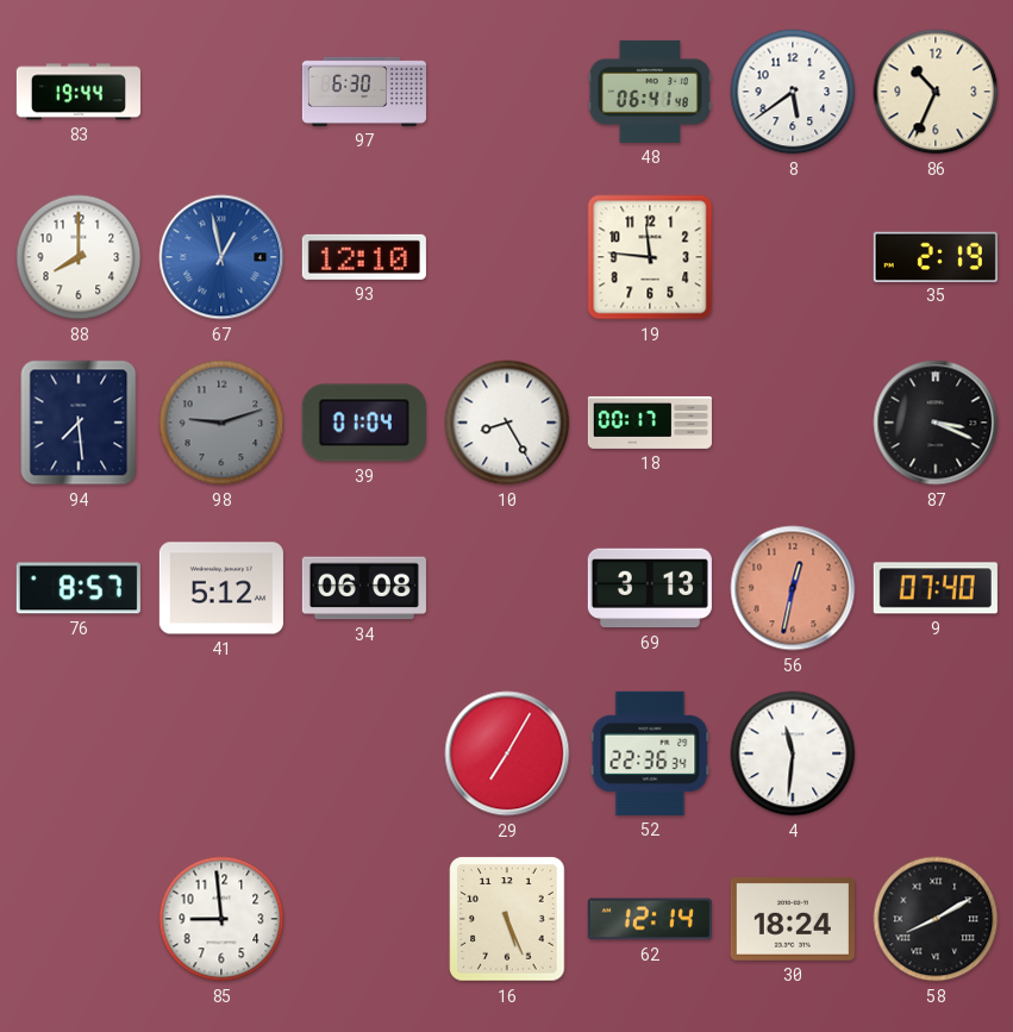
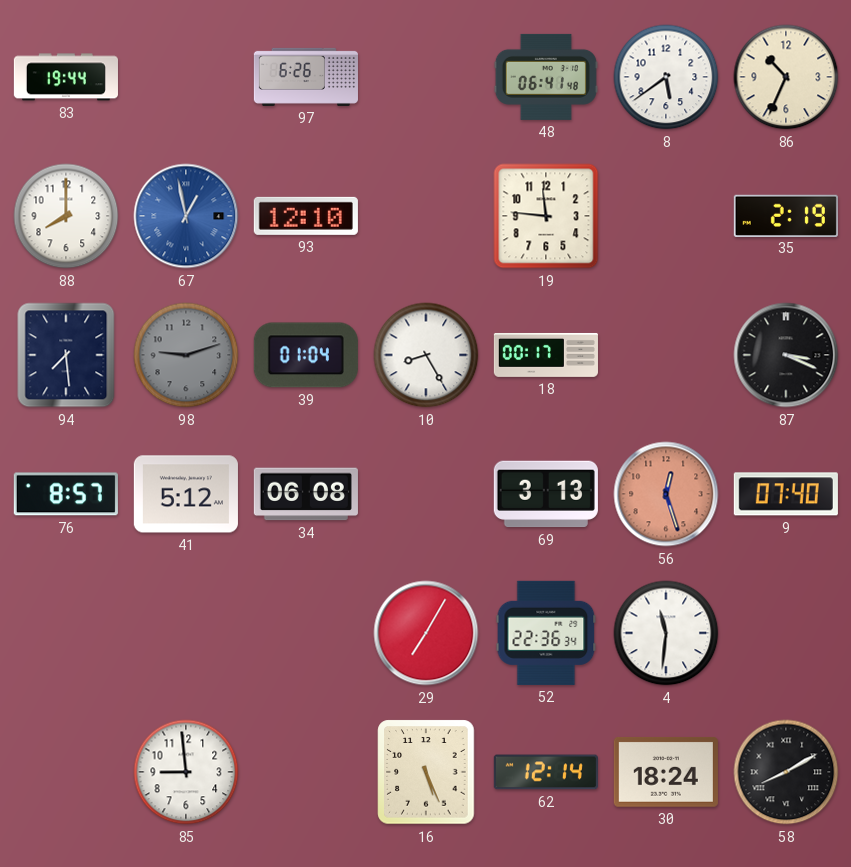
97: 6:30 -> 6:26 (306, 77)
56: 12:32 -> 12:27 (666, 494)
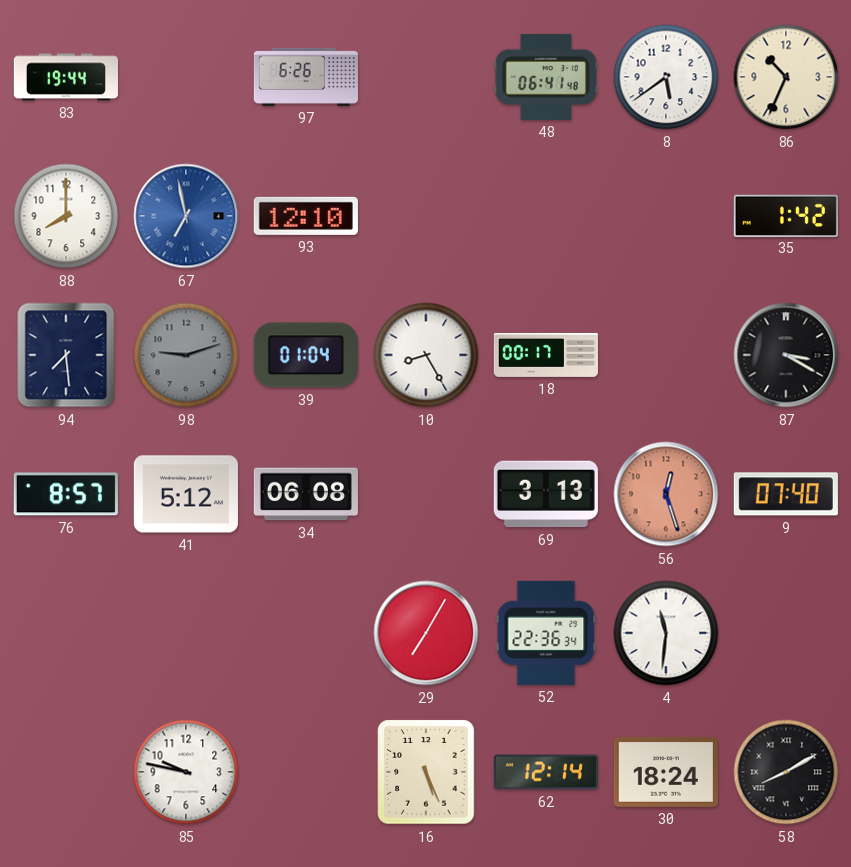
67: 12:58 -> 6:58 (186, 216)
19: 11:46 -> none (546, 216)
35: 2:19 -> 1:42 (786, 215)
87: 3:19 -> 3:20 (786, 355)
85: 8:59 -> 9:47 (186, 772)
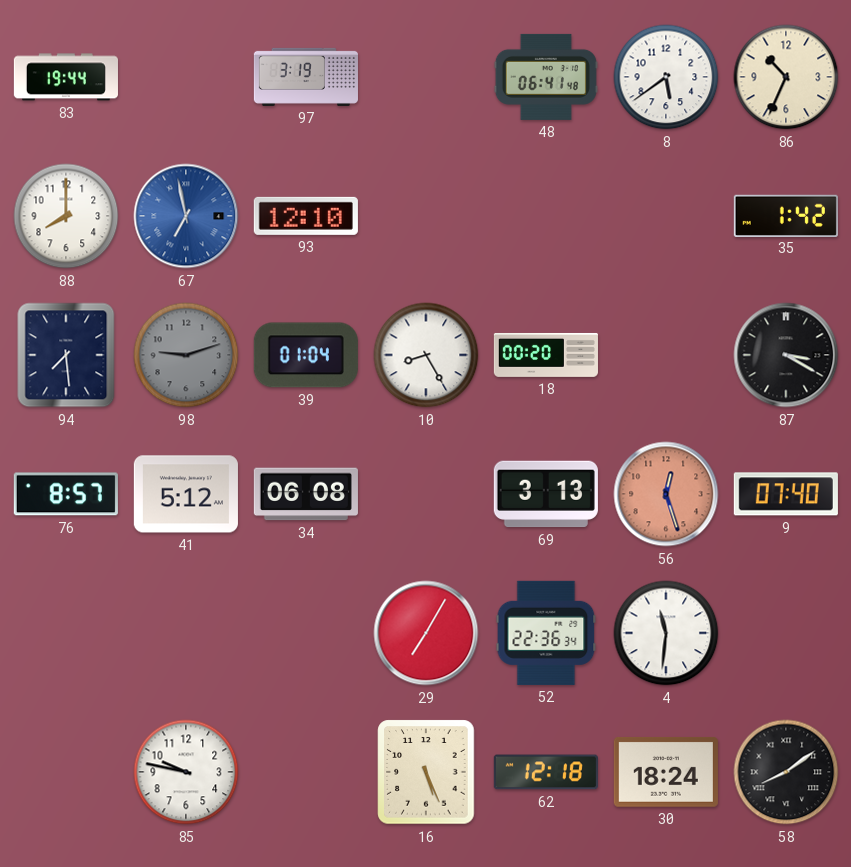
97: 6:26 -> 3:19 (306, 77)
18: 00:17 -> 00:20 (546, 355)
62: 12:14 -> 12:18 (546, 772)
58: 8:10 -> 8:09 (786, 772)
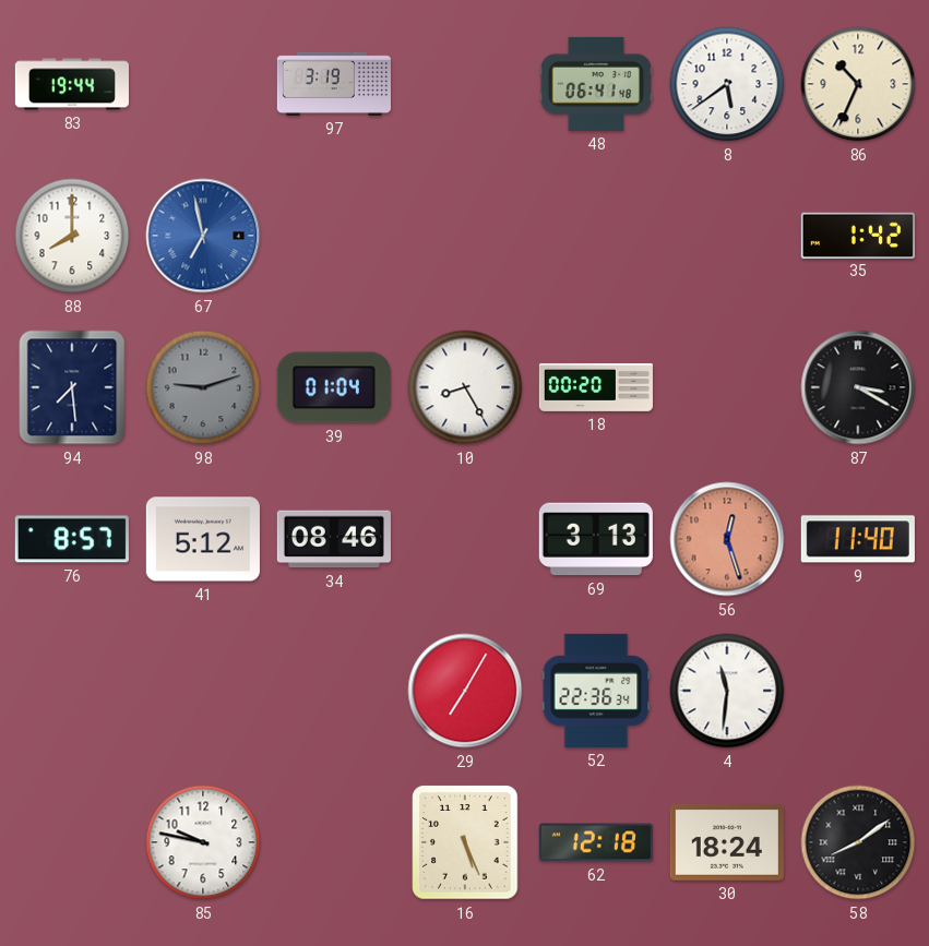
93: 12:10 -> none (306, 216)
34: 06:08 -> 08:46 (334, 539)
9: 07:40 -> 11:40 (858, 539)
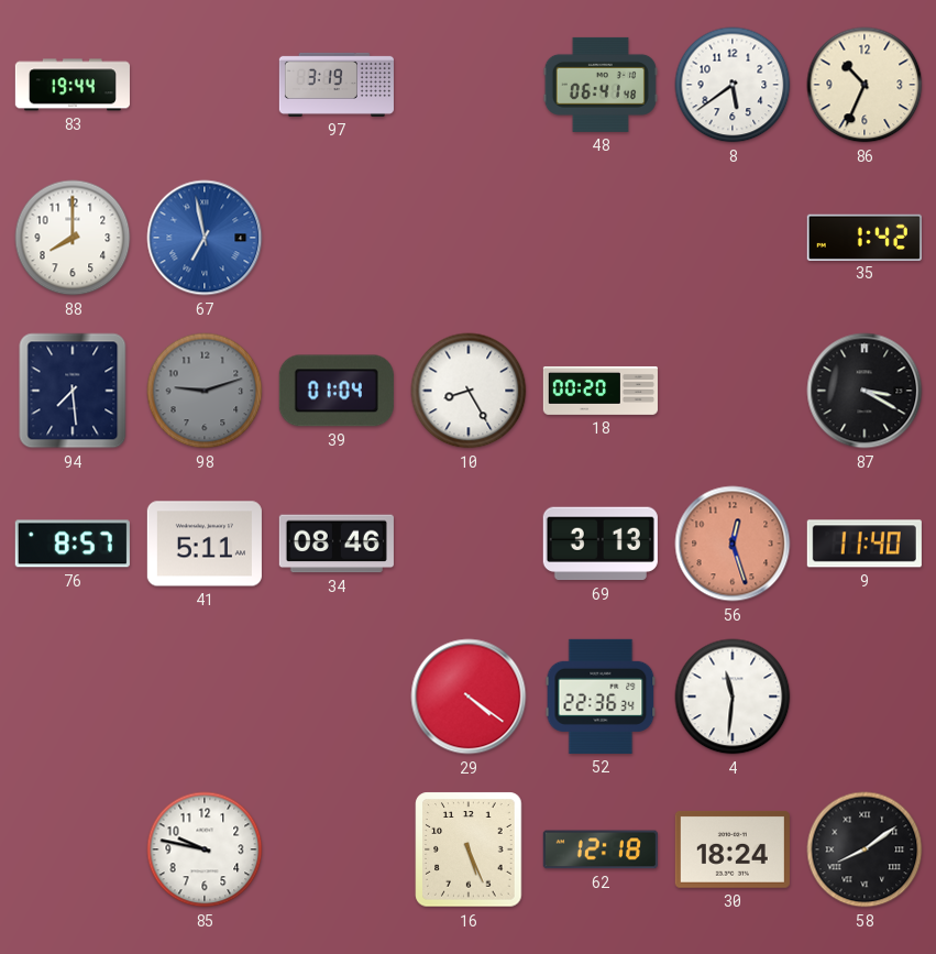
41: 5:12 -> 5:11 (205, 544)
29: 7:05 -> 4:21 (469, 697)
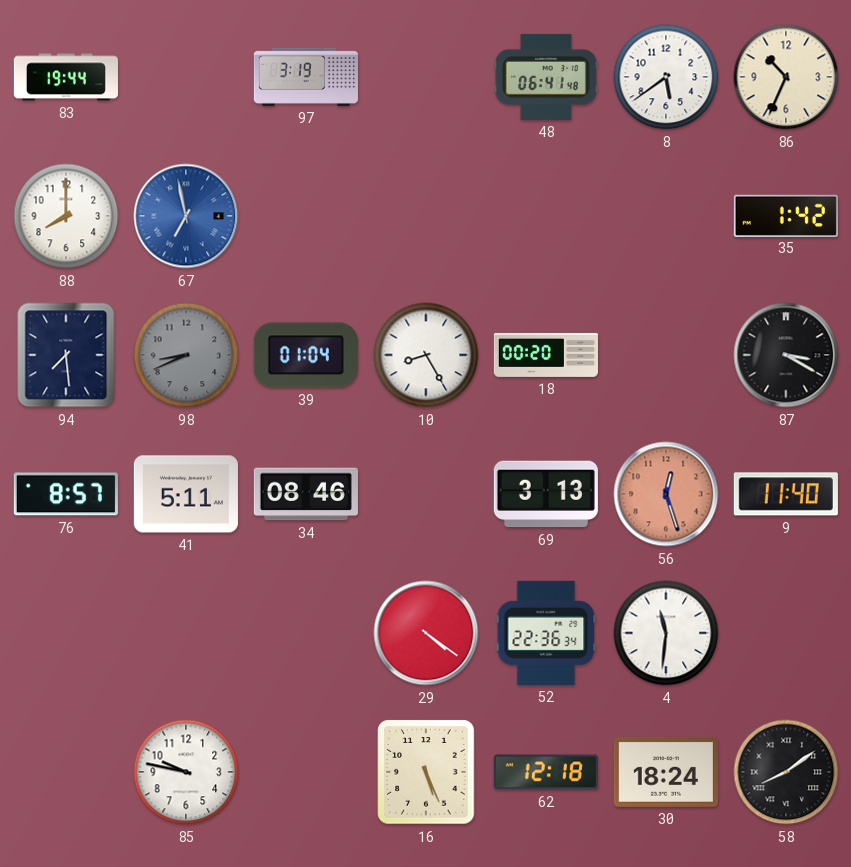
98: 9:12 -> 8:41 (186, 355)
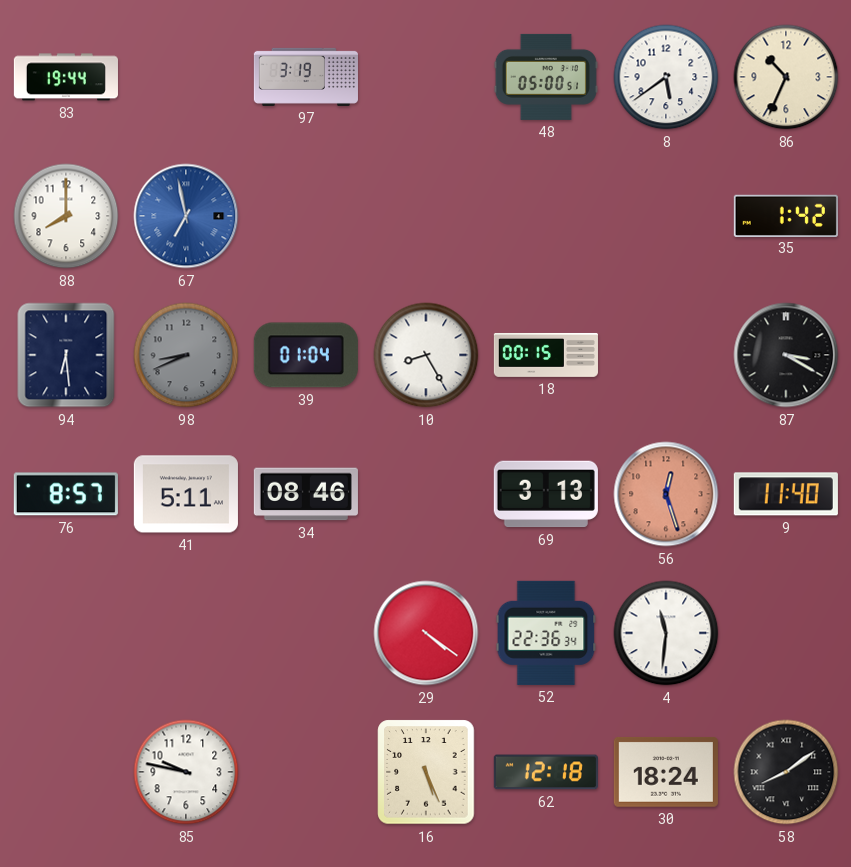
48: 06:41 -> 05:00 (546, 77)
94: 7:29 -> 6:29 (66, 355)
18: 00:20 -> 00:15 (546, 355)
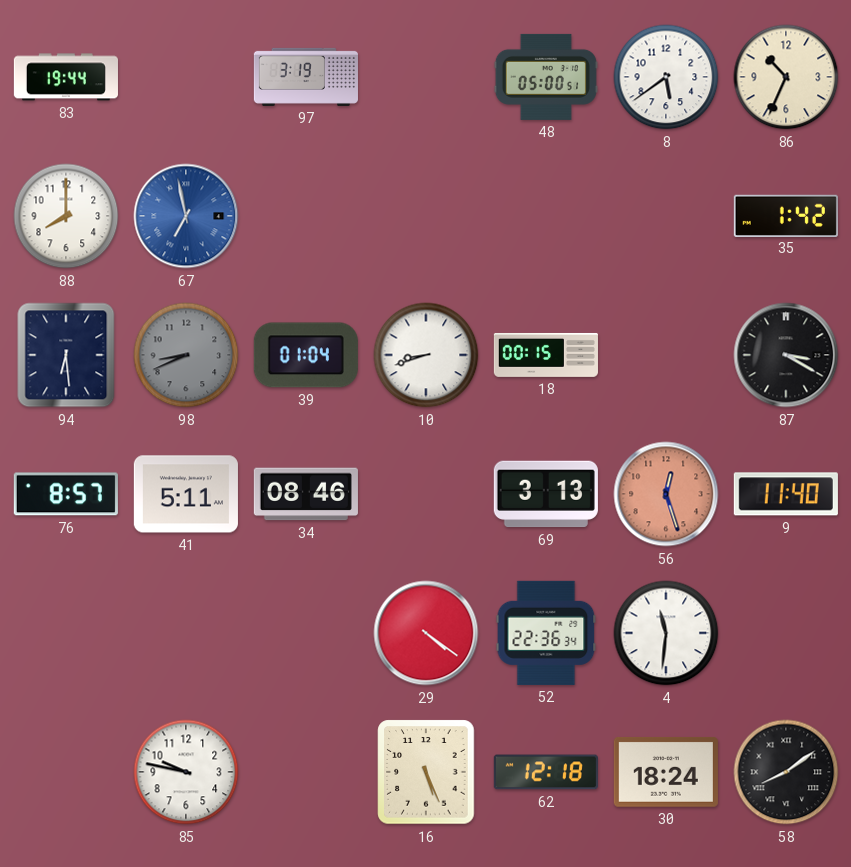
10: 8:25 -> 8:42 (426, 355)
